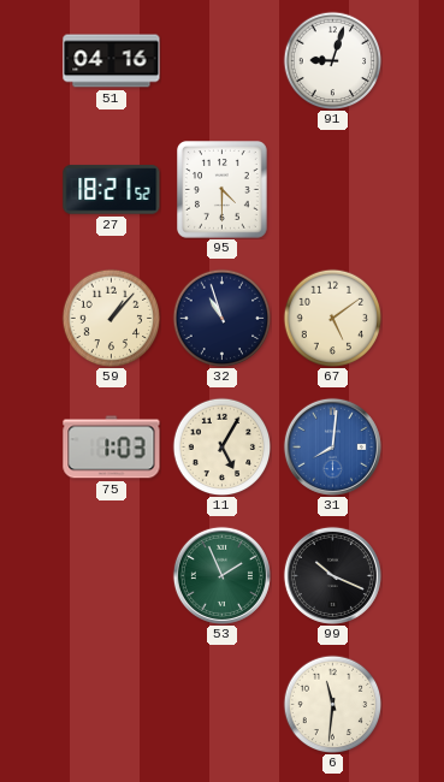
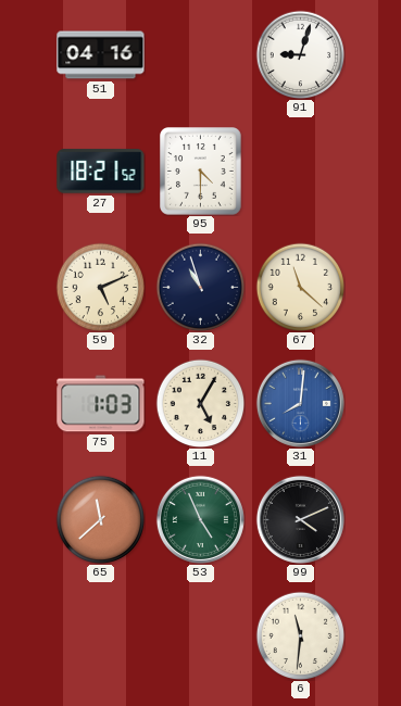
59: 1:07 -> 5:11 (100, 287)
67: 5:09 -> 11:22 (300, 287)
65: none -> 11:38 (100, 519)
53: 1:56 -> 4:56 (200, 519)
99: 10:19 -> 4:11 (300, 519)
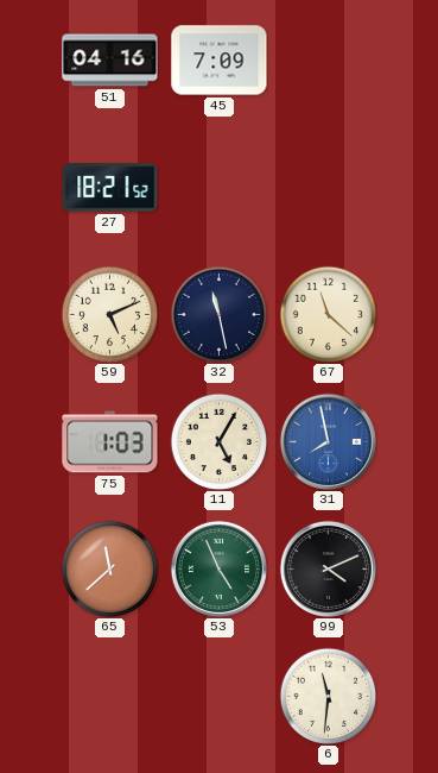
45: none -> 7:09 (220, 61)
91: 9:03 -> none (300, 54)
95: 4:30 -> none (201, 172)
32: 10:57 -> 11:28 (218, 314)
31: 8:01 -> 7:58 (328, 441)
